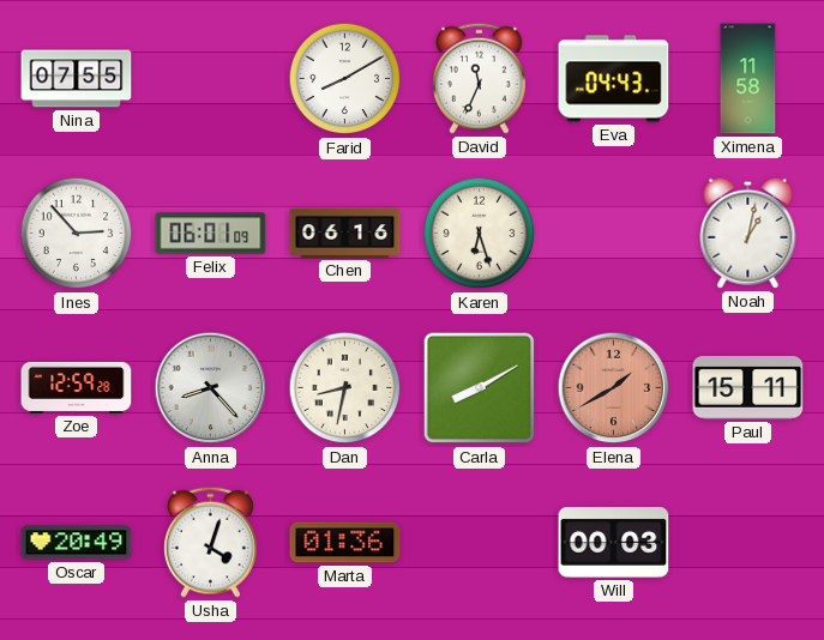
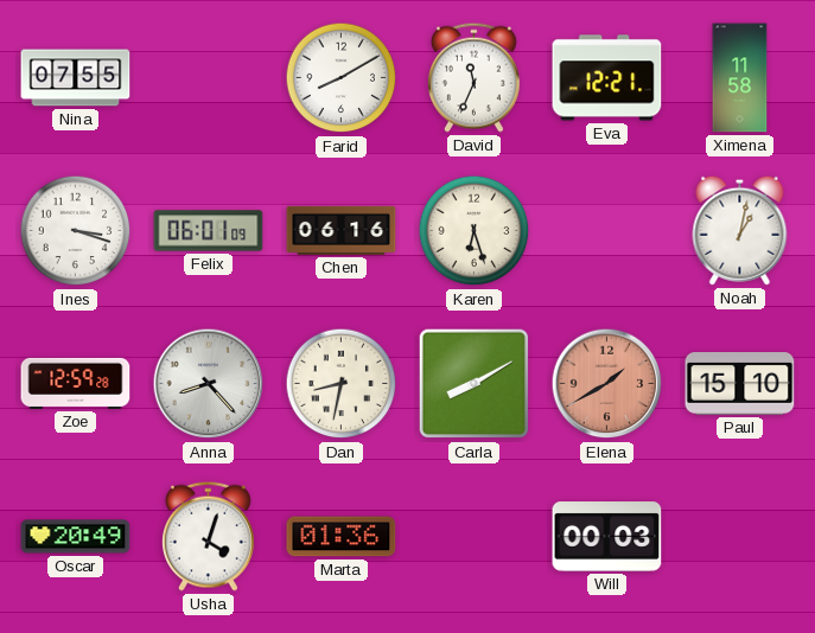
Eva: 04:43 -> 12:21 (607, 78)
Ines: 2:53 -> 3:18 (76, 231)
Paul: 15:11 -> 15:10 (740, 384)
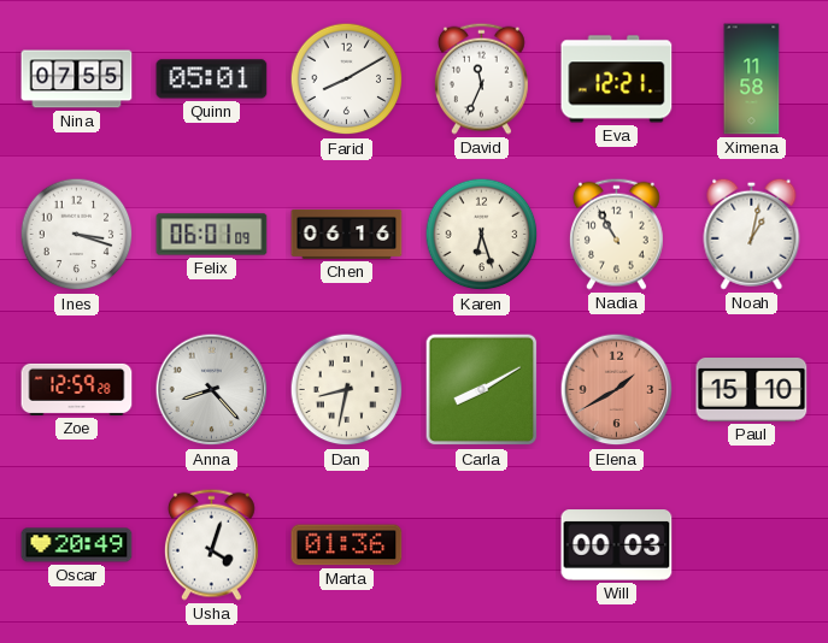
Quinn: none -> 05:01 (212, 79)
Nadia: none -> 10:55 (616, 234)
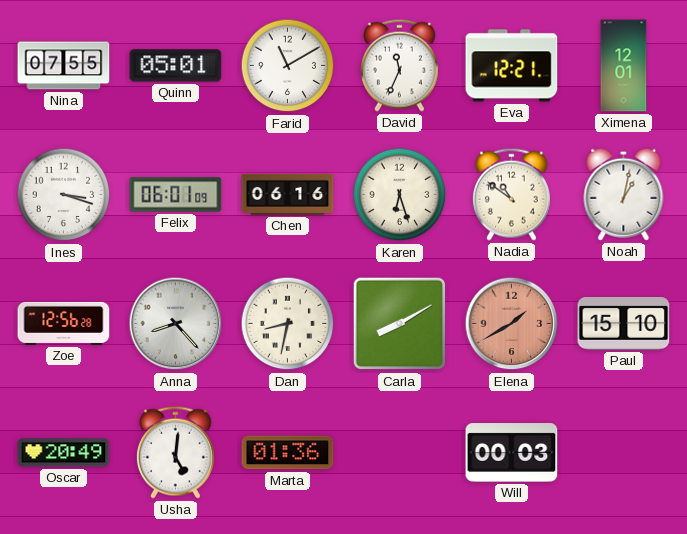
Farid: 8:10 -> 11:10 (288, 66)
Ximena: 11:58 -> 12:01 (624, 66)
Nadia: 10:55 -> 10:51 (511, 194)
Zoe: 12:59 -> 12:56 (64, 323)
Usha: 4:03 -> 5:01 (175, 452)
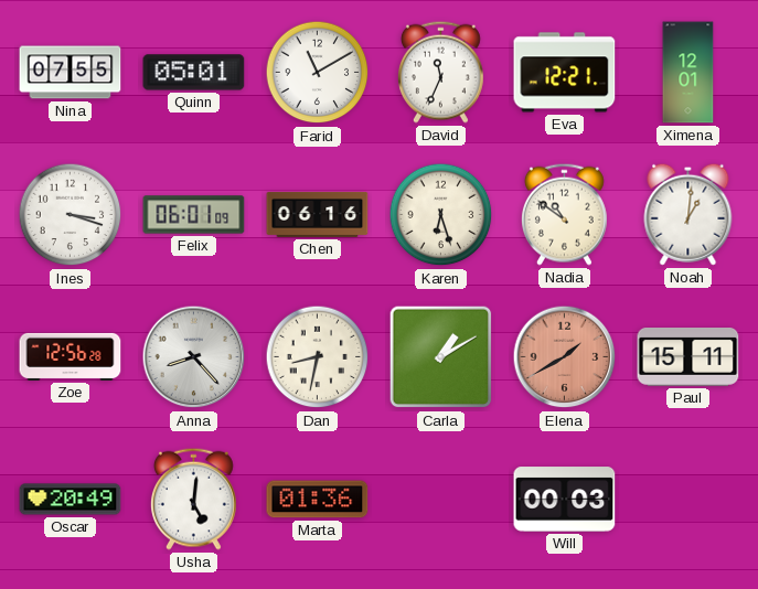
Noah: 1:02 -> 1:01 (688, 214)
Carla: 8:10 -> 1:10 (441, 357)
Paul: 15:10 -> 15:11 (688, 357)
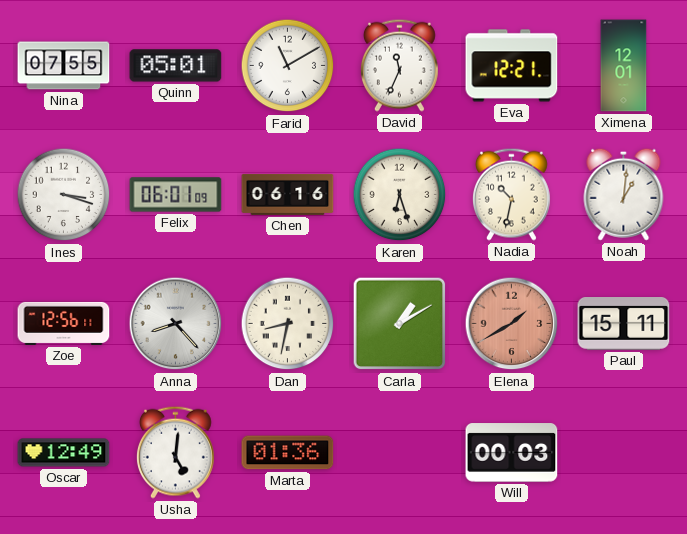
Nadia: 10:51 -> 10:32 (511, 194)
Zoe: 12:56:28 -> 12:56:11 (64, 323)
Oscar: 20:49 -> 12:49 (64, 453)
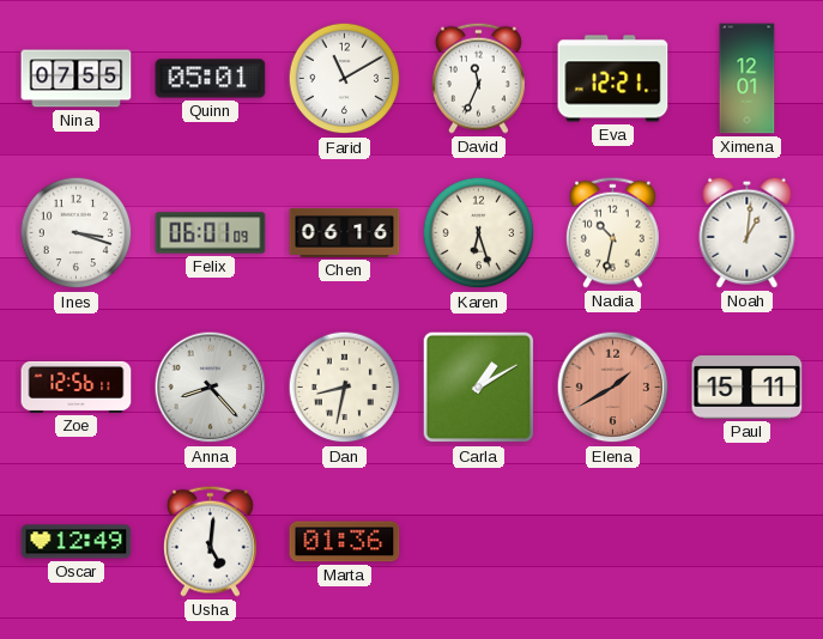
Will: 00:03 -> none (512, 453)
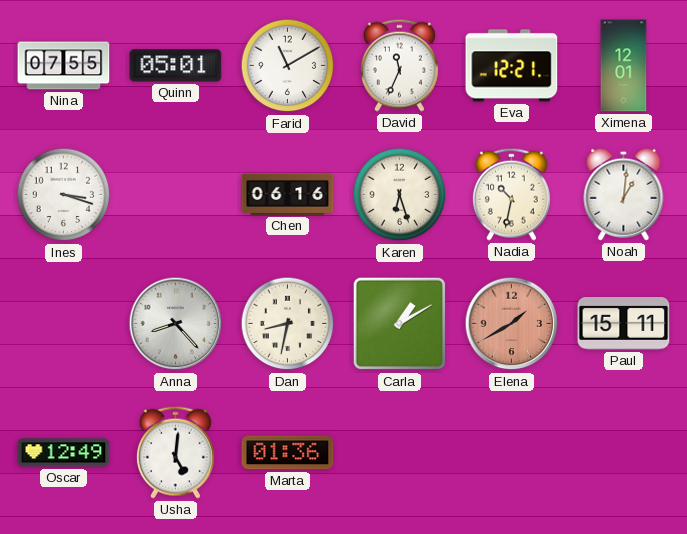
Felix: 06:01 -> none (211, 233)
Zoe: 12:56 -> none (77, 387)
